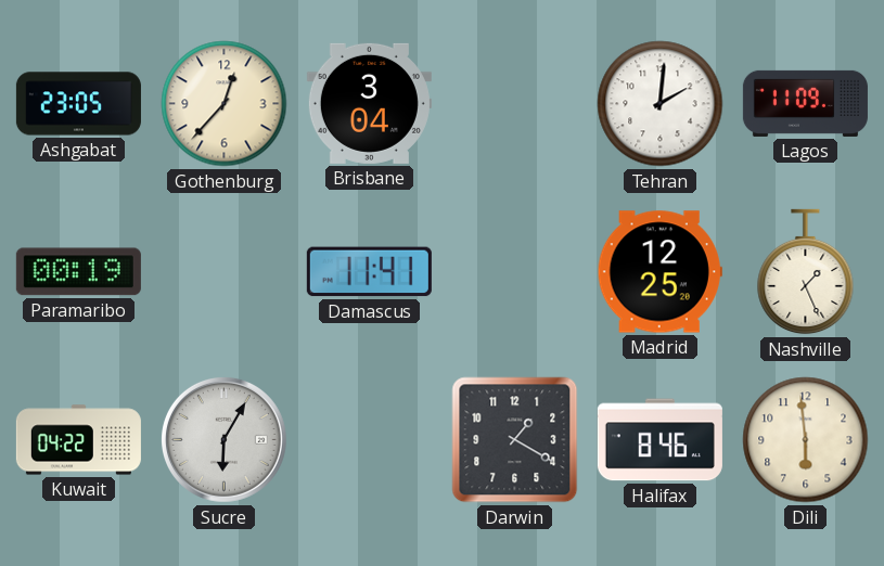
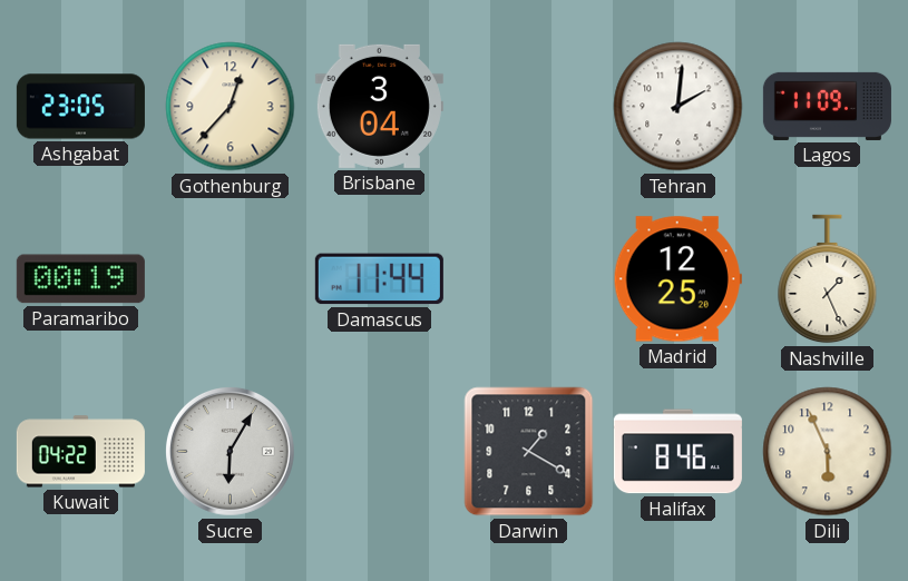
Damascus: 11:41 -> 11:44 (379, 279)
Dili: 5:59 -> 5:56 (828, 452)
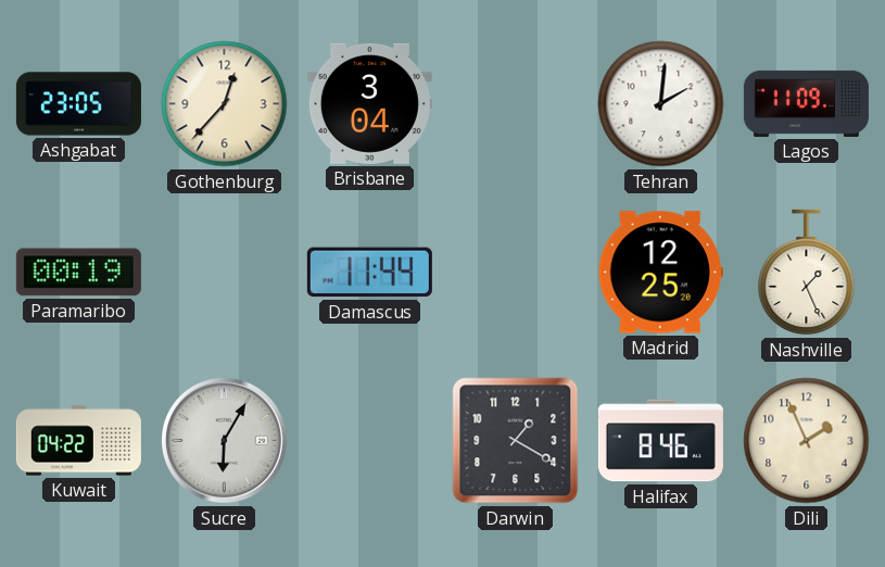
Dili: 5:56 -> 1:56 (807, 441)
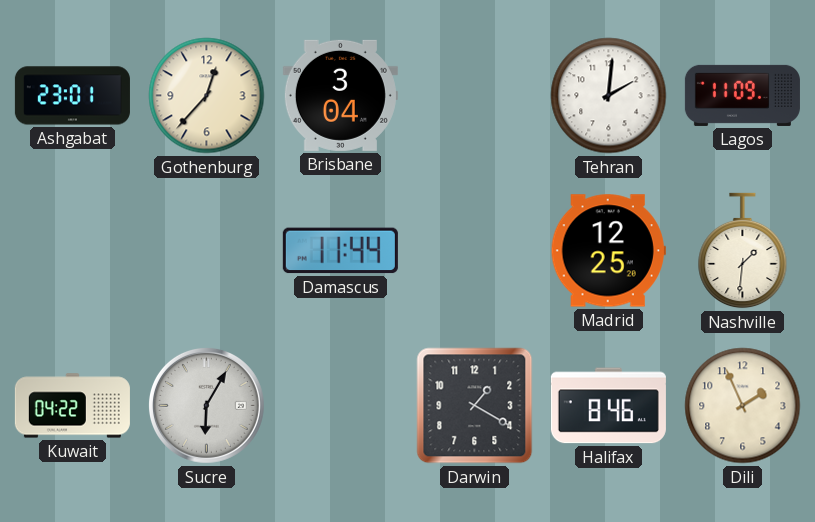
Ashgabat: 23:05 -> 23:01 (72, 96)
Paramaribo: 00:19 -> none (78, 273)
Nashville: 1:26 -> 1:31 (743, 251)
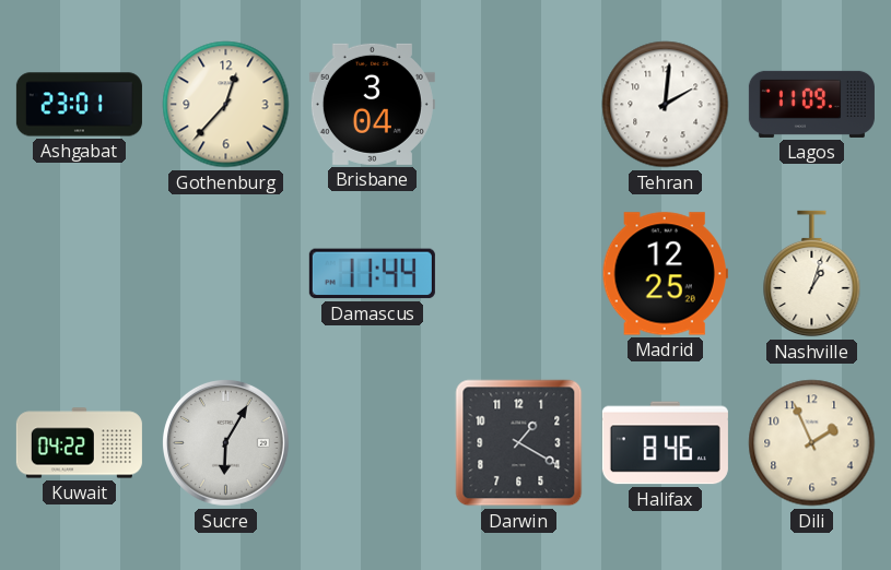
Nashville: 1:31 -> 1:03 (812, 274)
